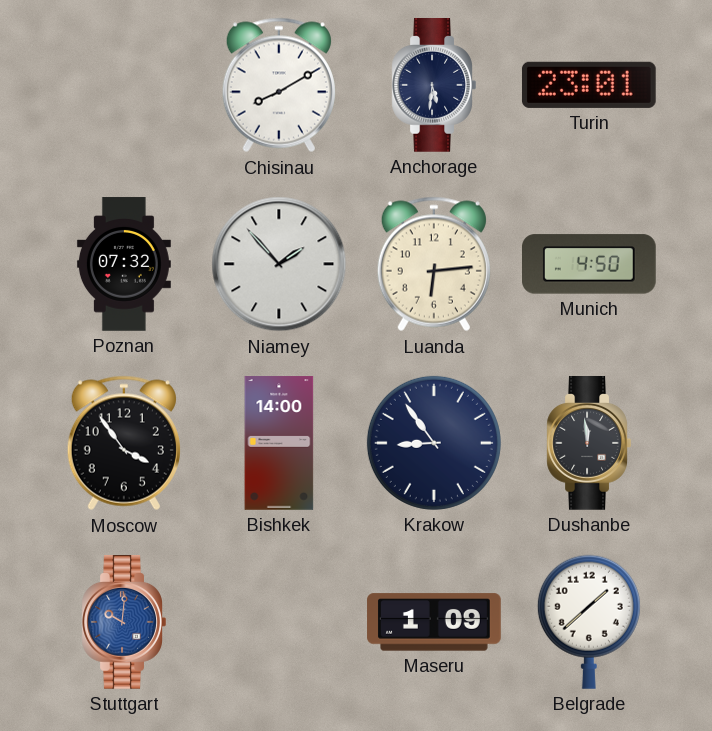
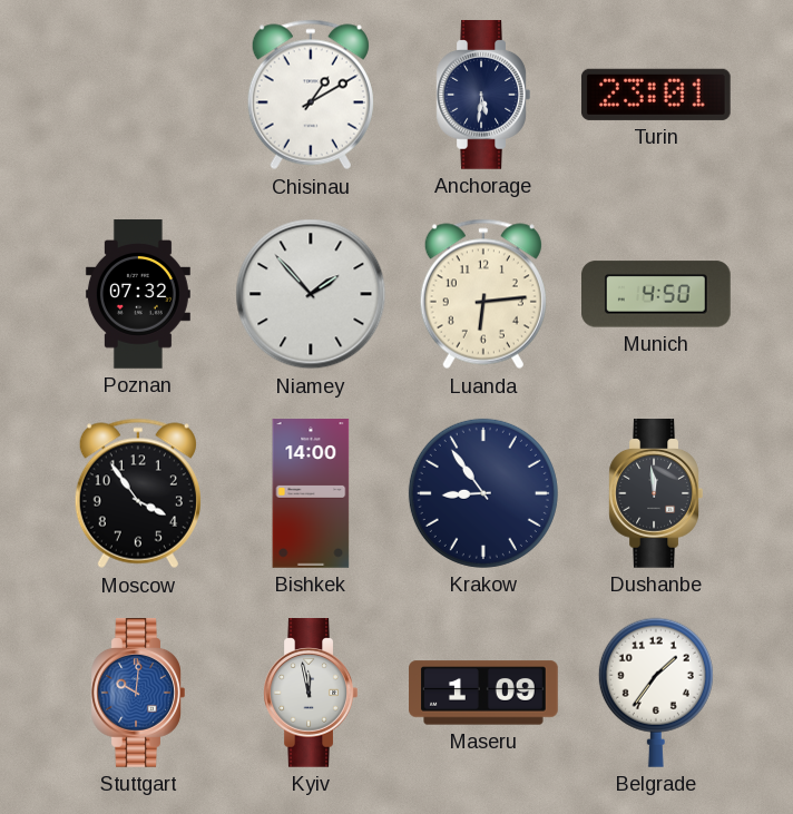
Chisinau: 8:10 -> 1:10 (311, 95)
Kyiv: none -> 11:58 (311, 693)
Belgrade: 1:38 -> 1:36 (656, 693)
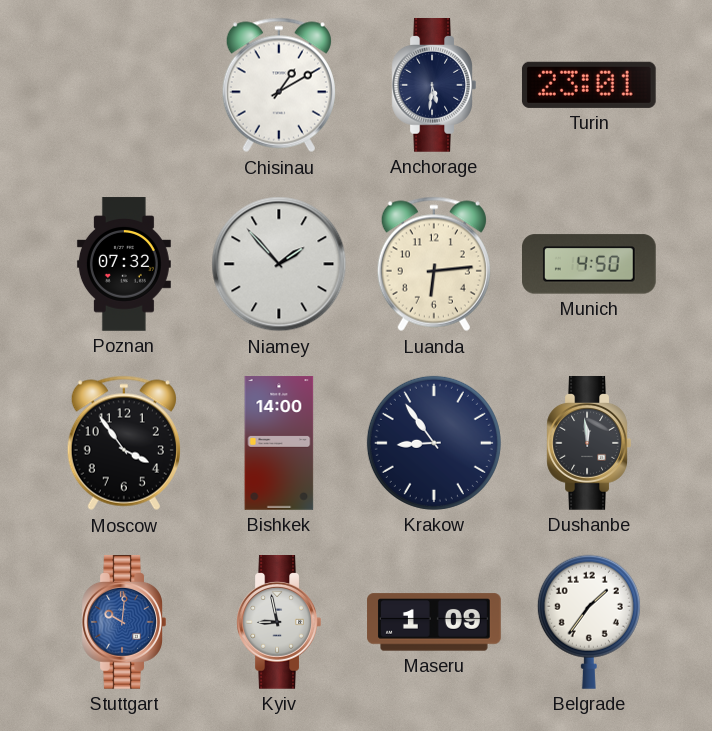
Kyiv: 11:58 -> 8:58 (279, 622)
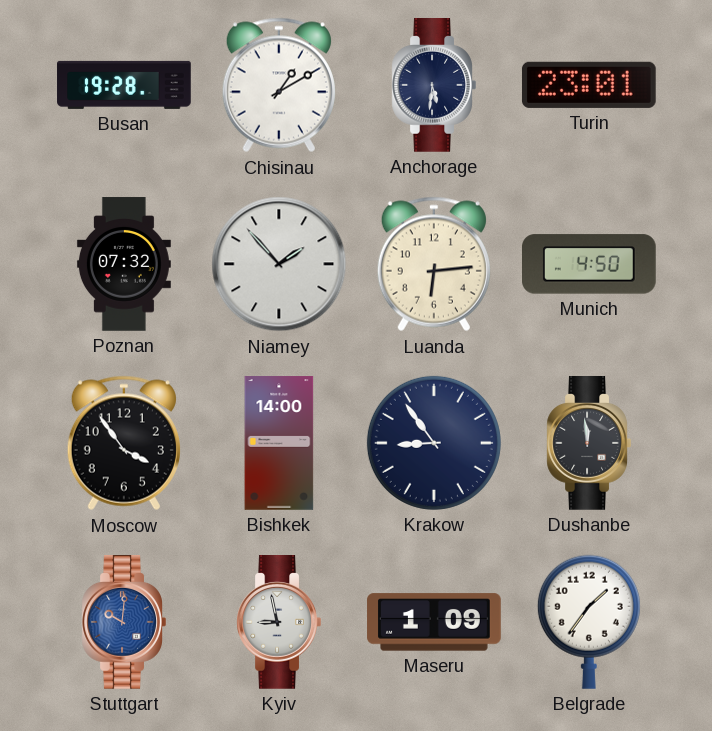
Busan: none -> 19:28 (124, 85)
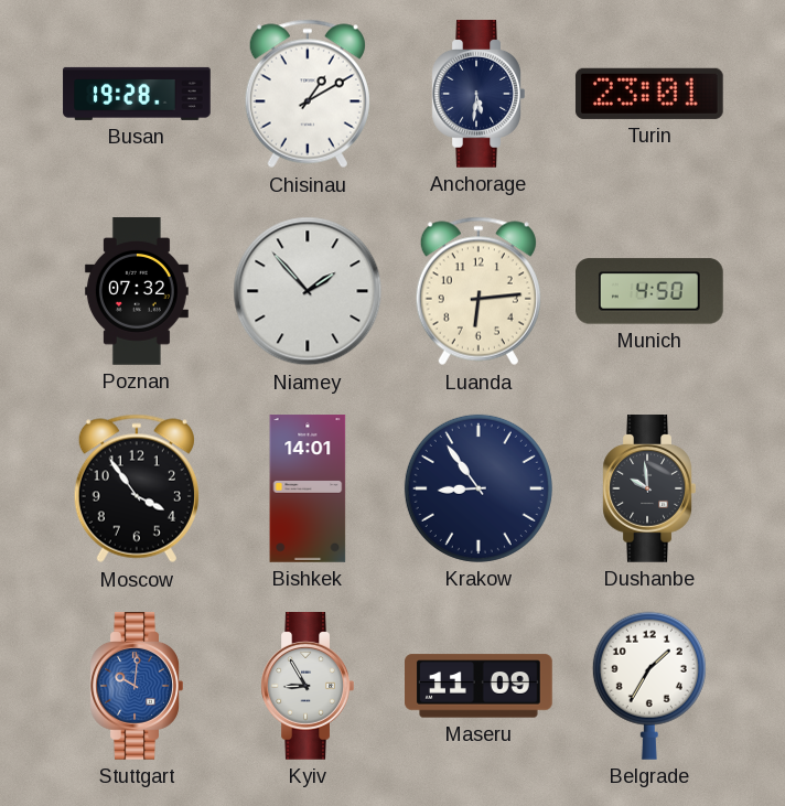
Bishkek: 14:00 -> 14:01 (308, 488)
Dushanbe: 11:59 -> 9:59 (649, 488)
Kyiv: 8:58 -> 8:55 (308, 686)
Maseru: 1:09 -> 11:09 (478, 686)
Belgrade: 1:36 -> 1:35 (649, 686)
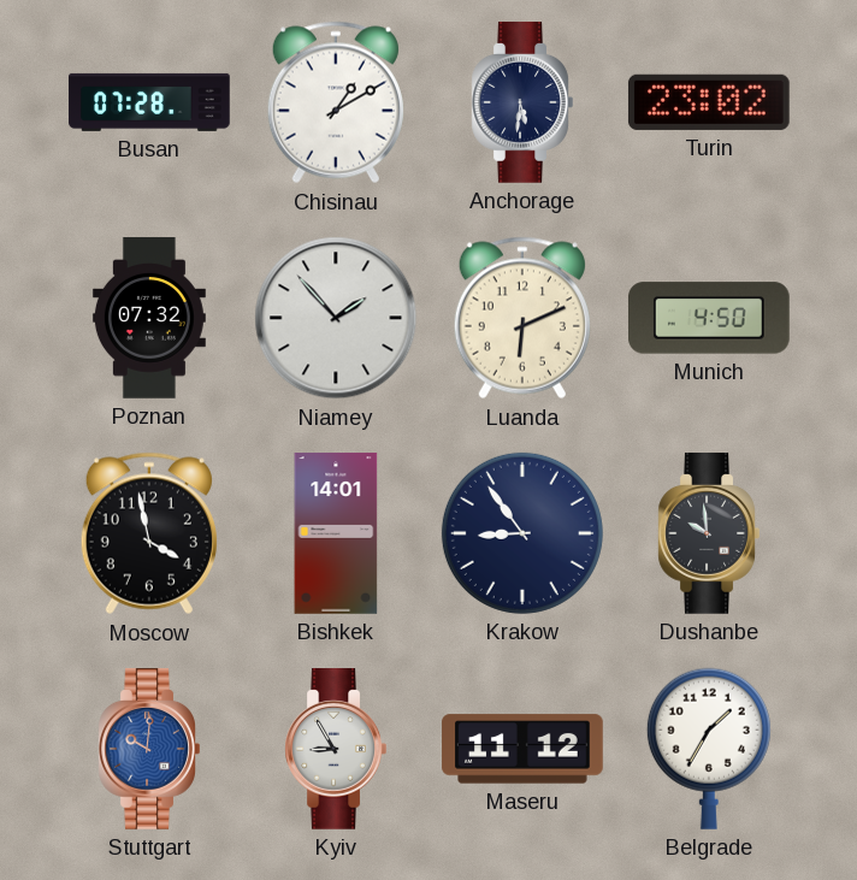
Busan: 19:28 -> 07:28 (149, 102)
Turin: 23:01 -> 23:02 (709, 102)
Luanda: 6:14 -> 6:11 (522, 318)
Moscow: 3:54 -> 3:58 (149, 533)
Maseru: 11:09 -> 11:12 (522, 749)
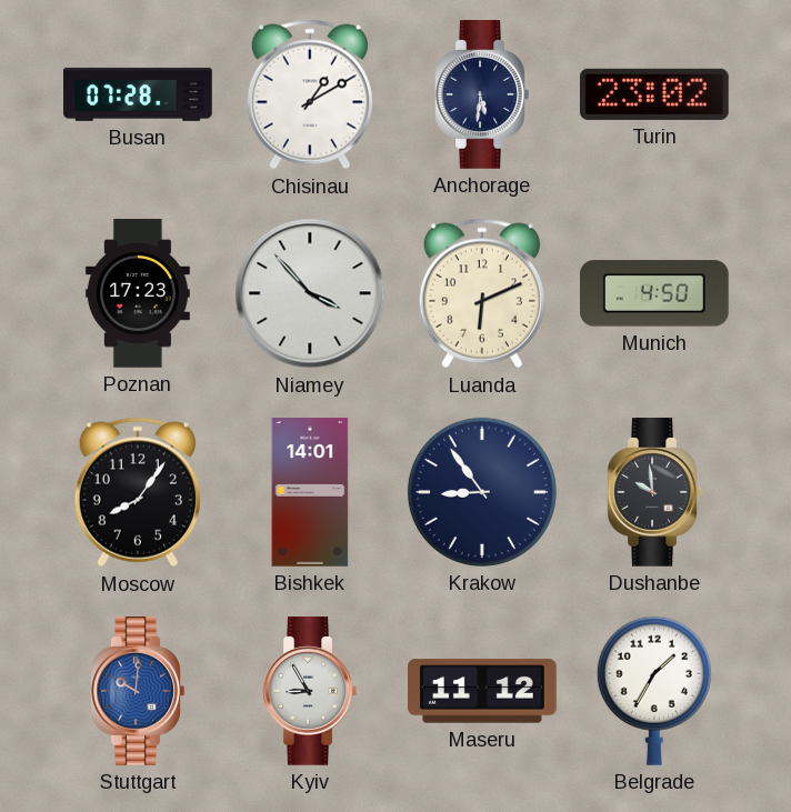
Poznan: 07:32 -> 17:23 (138, 293)
Niamey: 1:53 -> 3:53 (310, 293)
Moscow: 3:58 -> 8:06 (138, 492)
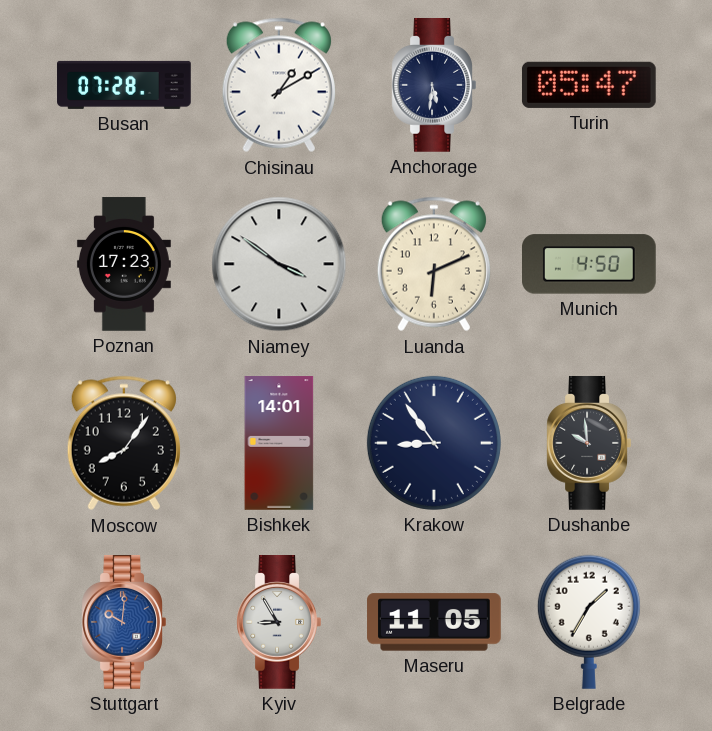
Turin: 23:02 -> 05:47 (589, 85)
Niamey: 3:53 -> 3:51 (279, 264)
Maseru: 11:12 -> 11:05 (434, 622)
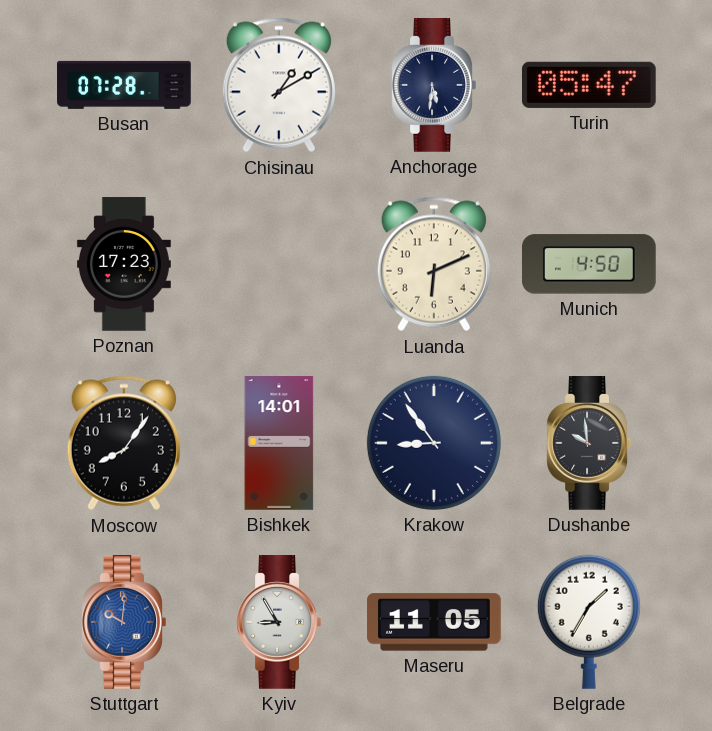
Niamey: 3:51 -> none (279, 264)
